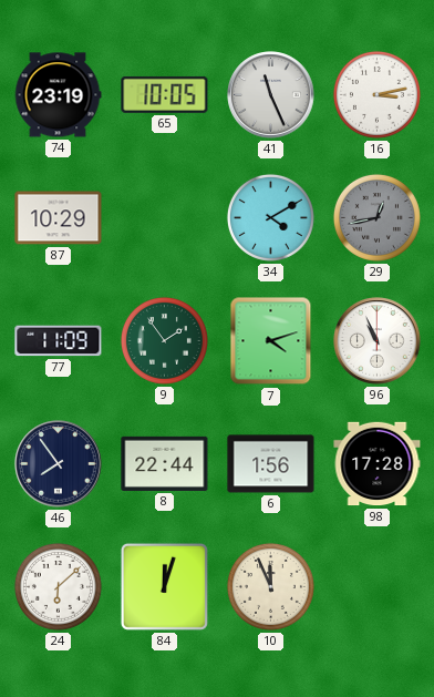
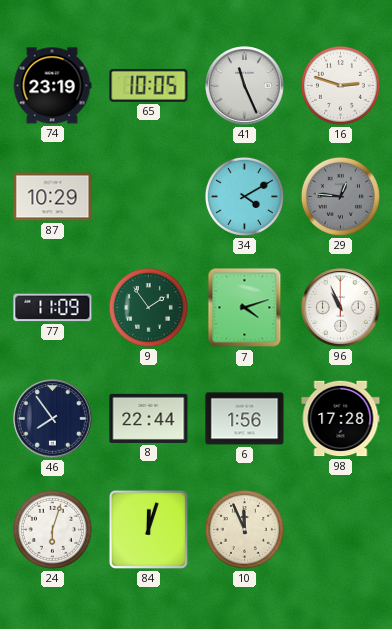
16: 3:13 -> 2:48 (340, 85)
29: 12:43 -> 12:46 (340, 196)
24: 6:08 -> 6:03 (52, 529)
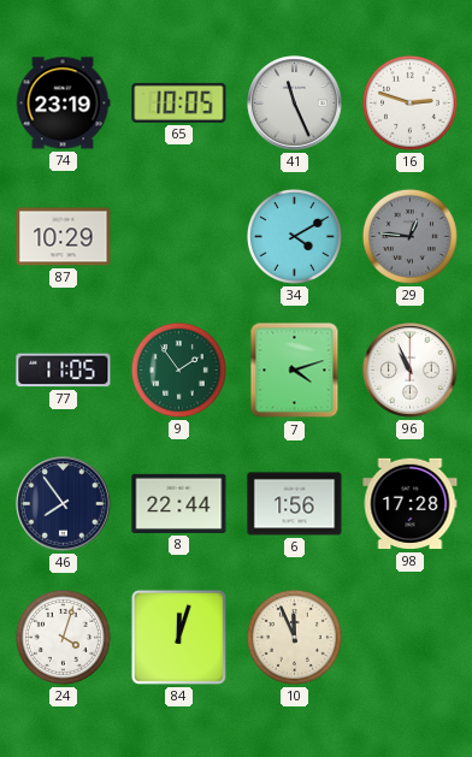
77: 11:09 -> 11:05 (64, 371)
24: 6:03 -> 4:03 (63, 637)
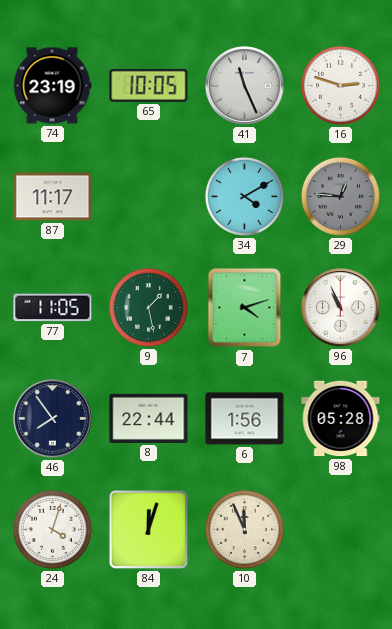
87: 10:29 -> 11:17 (53, 197)
9: 1:54 -> 1:28 (148, 307)
98: 17:28 -> 05:28 (341, 419)
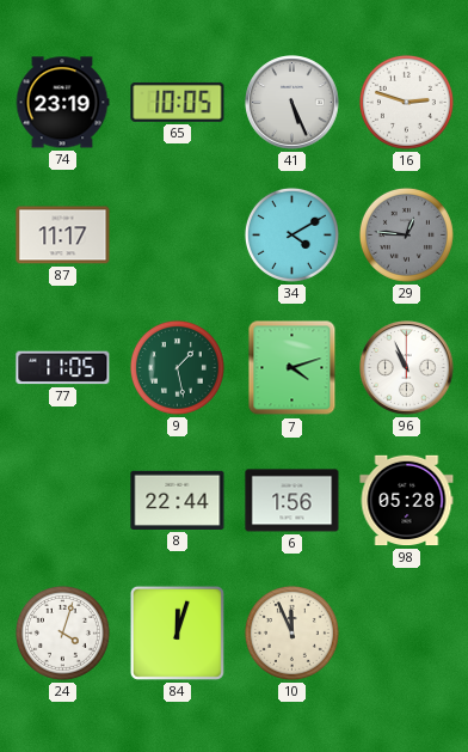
41: 11:26 -> 5:26 (292, 103)
46: 7:54 -> none (53, 419)
